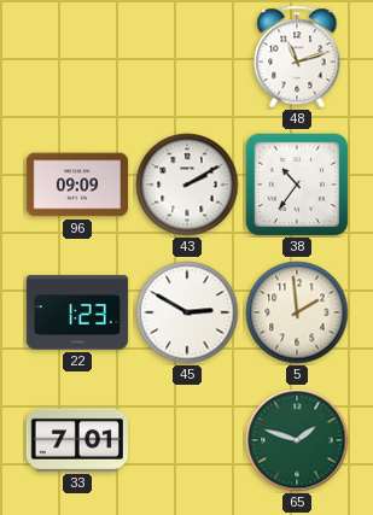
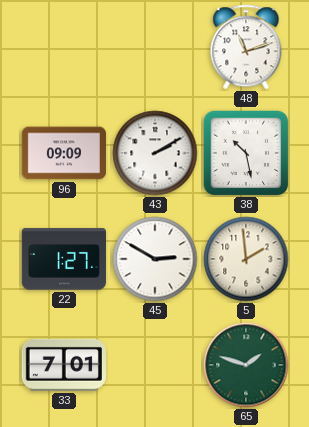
38: 10:36 -> 10:28 (246, 153)
22: 1:23 -> 1:27 (64, 259)
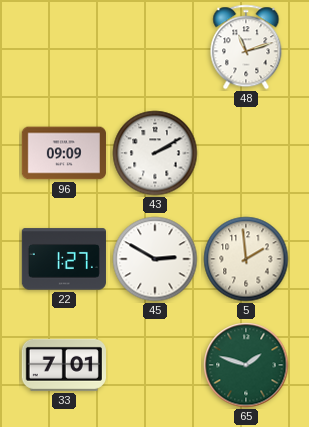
38: 10:28 -> none (246, 153)
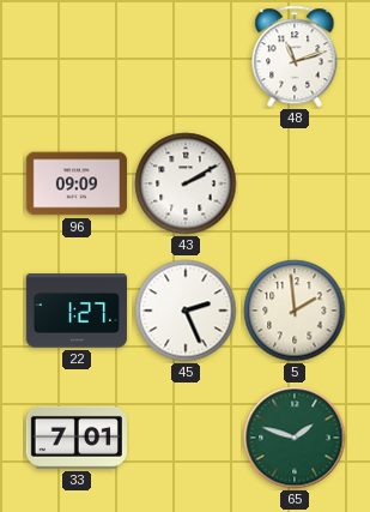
45: 2:50 -> 2:26 (186, 311)
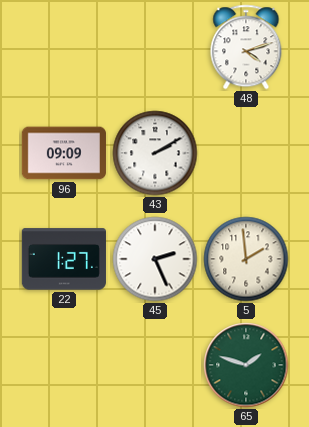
48: 11:12 -> 4:12 (246, 47)
33: 7:01 -> none (77, 438)
